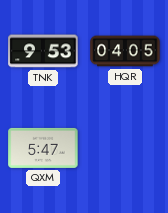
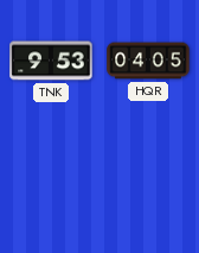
QXM: 5:47 -> none (43, 148)
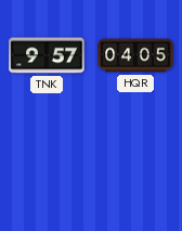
TNK: 9:53 -> 9:57 (47, 55)
